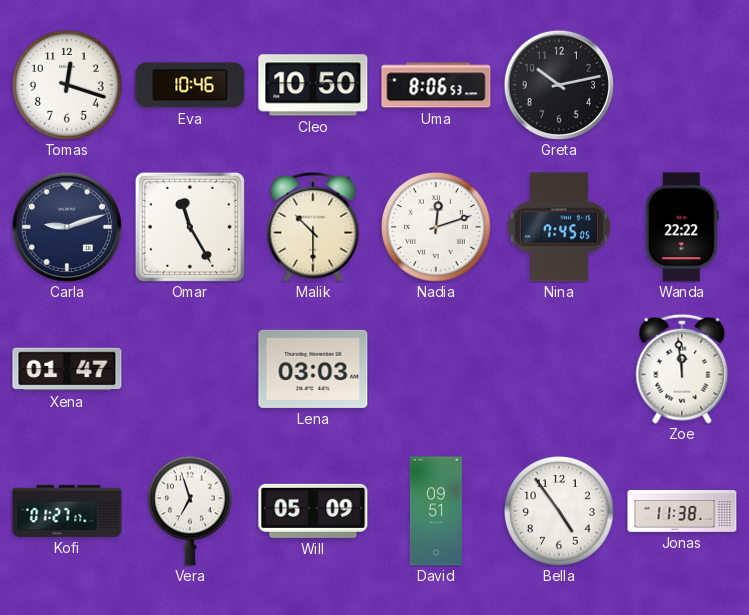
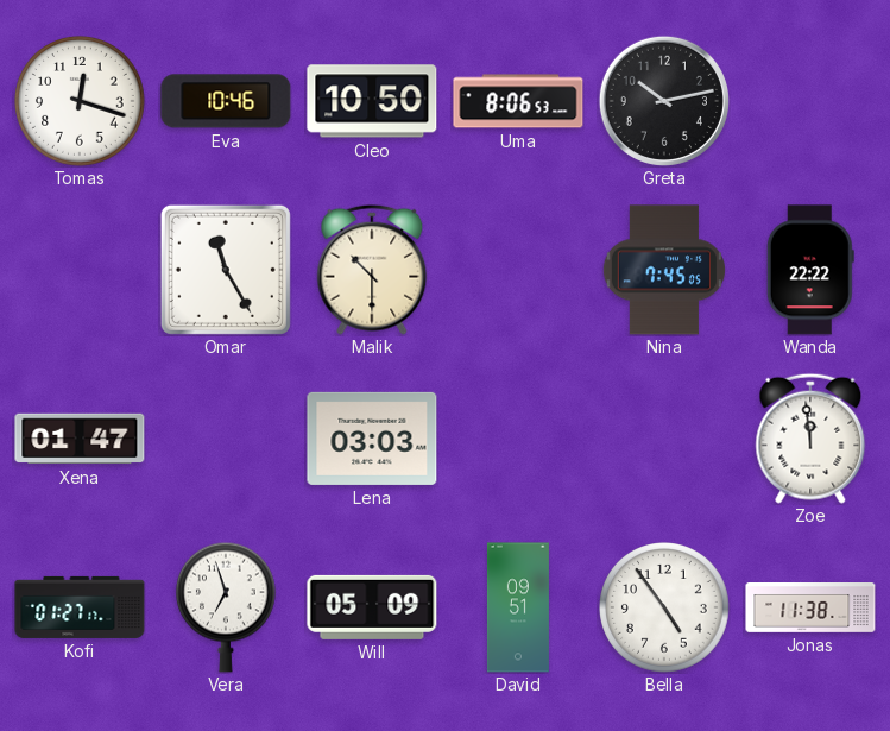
Carla: 9:12 -> none (67, 227)
Nadia: 12:12 -> none (436, 228)
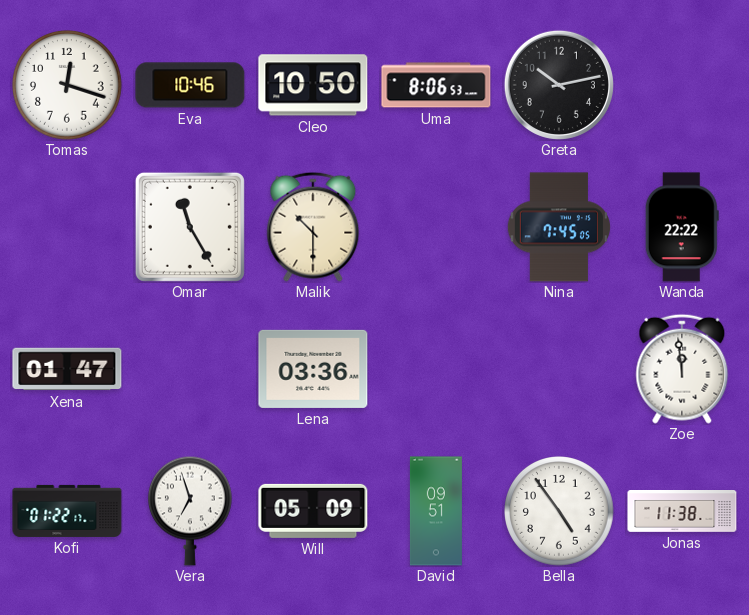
Lena: 03:03 -> 03:36 (313, 369)
Kofi: 01:27 -> 01:22 (67, 511)
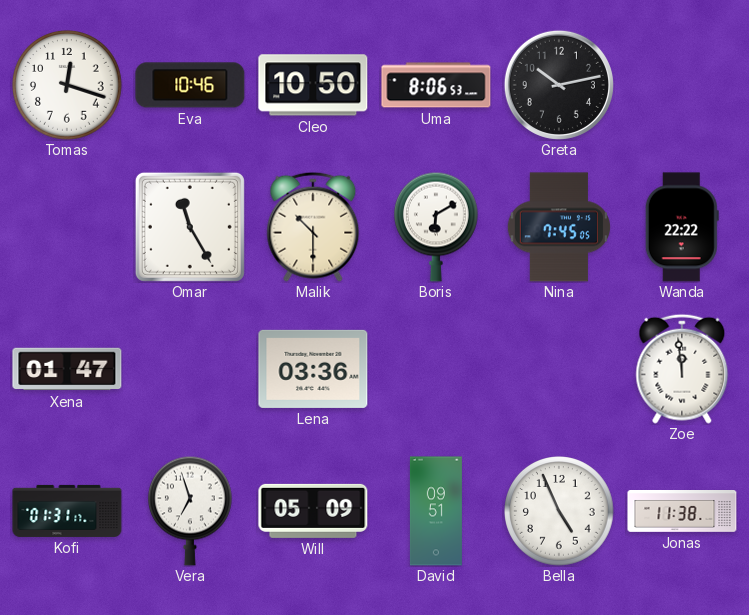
Boris: none -> 6:10 (437, 227)
Kofi: 01:22 -> 01:31 (67, 511)
Bella: 4:54 -> 4:56 (559, 512)
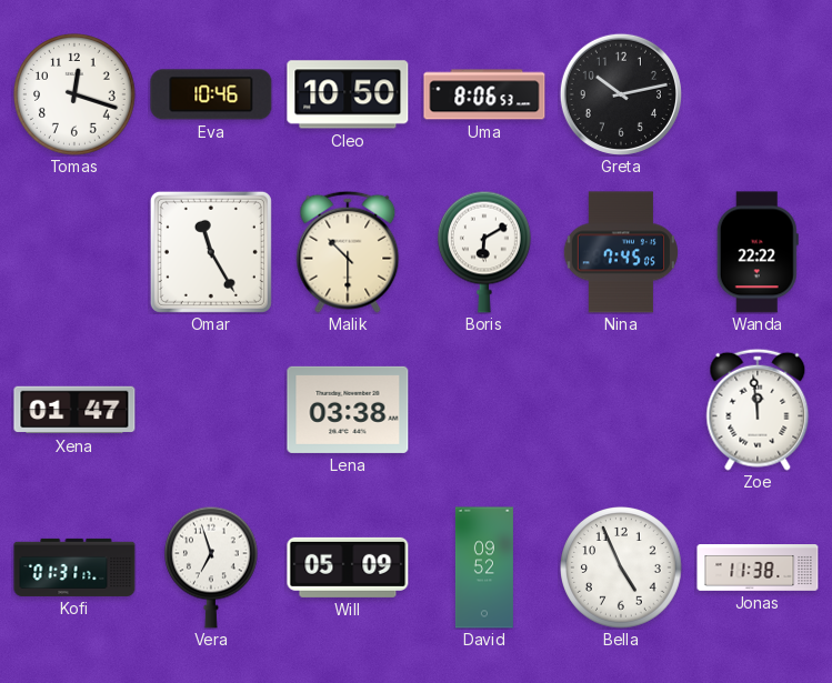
Lena: 03:36 -> 03:38 (348, 410)
David: 09:51 -> 09:52 (484, 568)
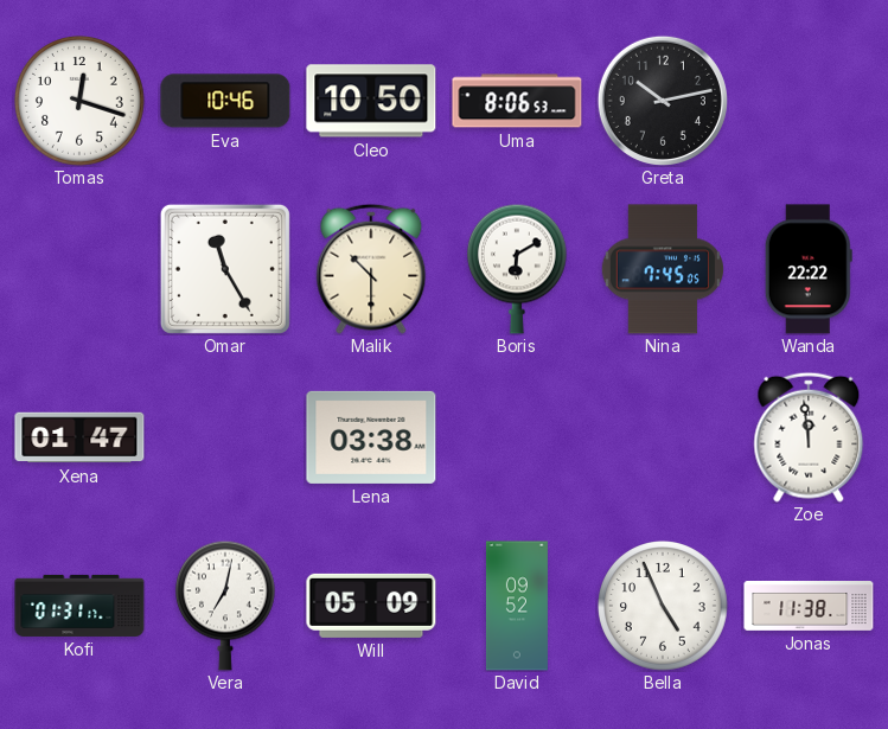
Vera: 6:57 -> 7:02 (226, 606)
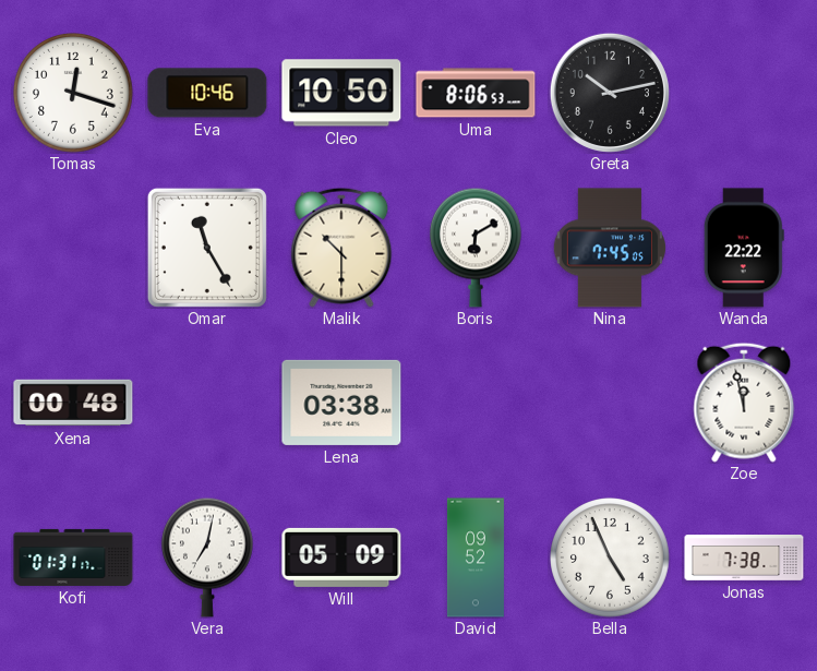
Xena: 01:47 -> 00:48 (73, 403)
Zoe: 11:59 -> 11:58 (744, 403)
Jonas: 11:38 -> 7:38 (744, 558)
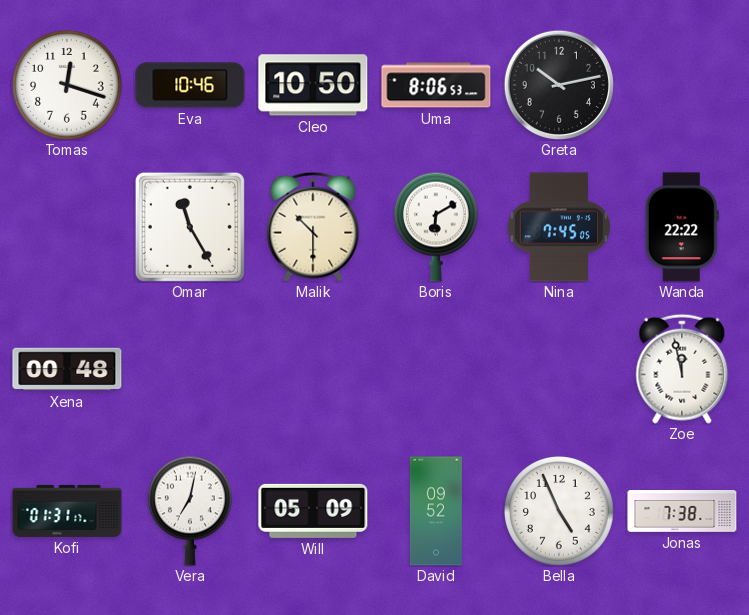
Lena: 03:38 -> none (341, 403)
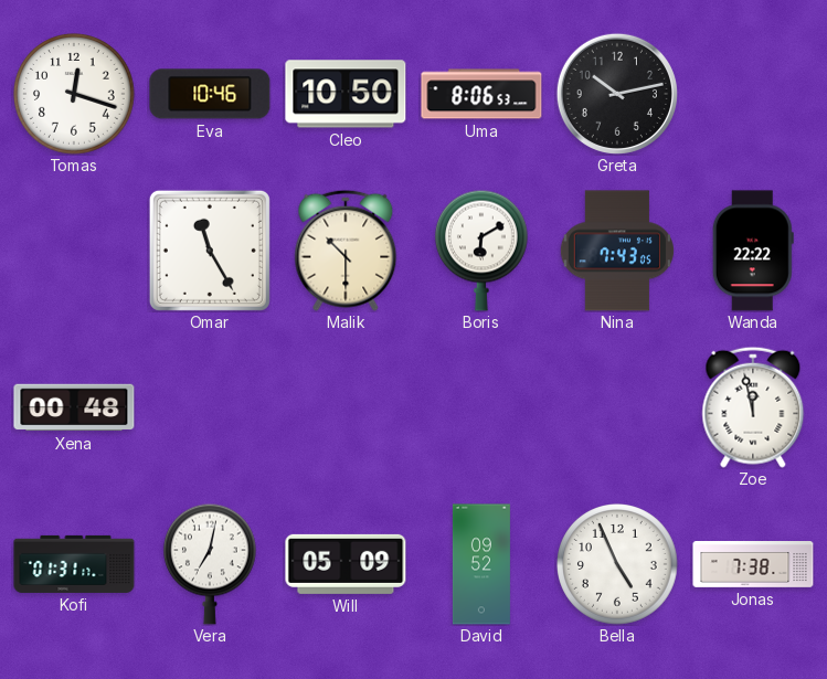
Nina: 7:45 -> 7:43 (617, 251)
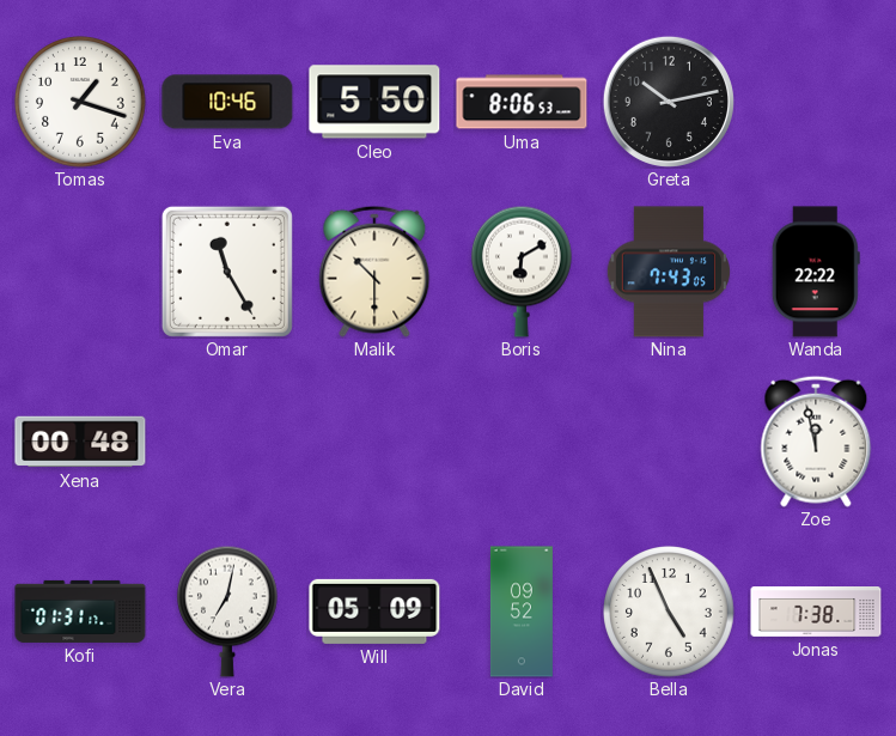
Tomas: 12:18 -> 1:18 (80, 103)
Cleo: 10:50 -> 5:50 (374, 102)
